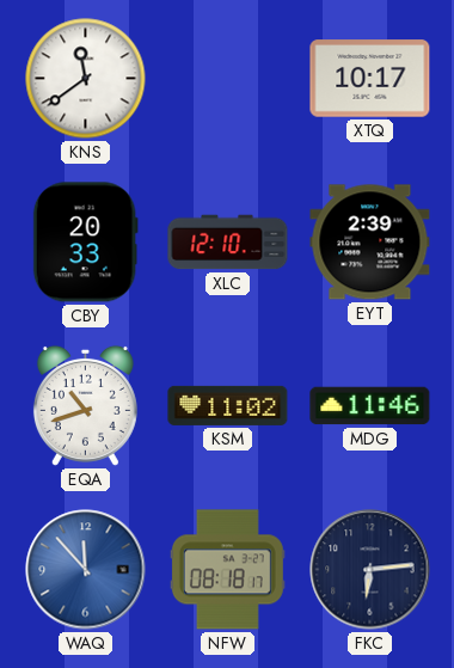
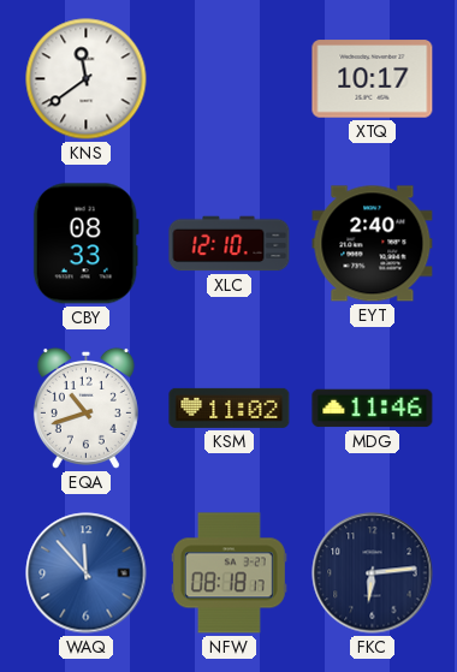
CBY: 20:33 -> 08:33 (85, 244)
EYT: 2:39 -> 2:40 (373, 244)
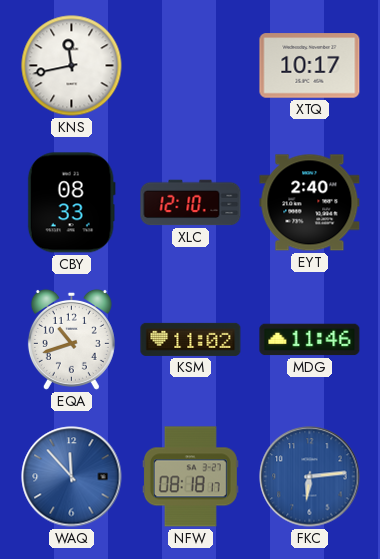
KNS: 11:39 -> 11:43 (72, 66)
FKC dial: navy -> blue (310, 477)
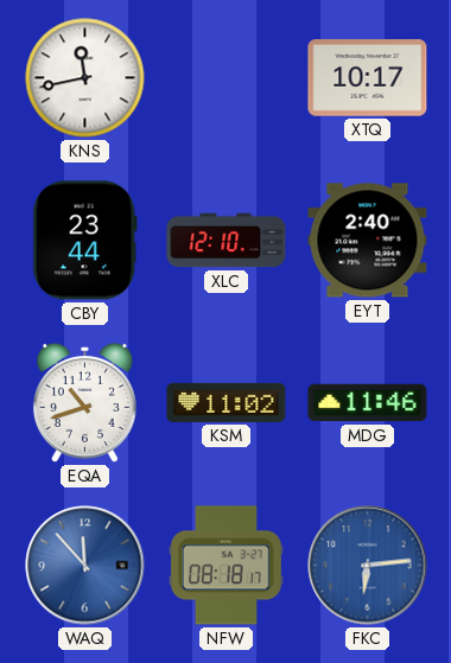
CBY: 08:33 -> 23:44 (84, 241)
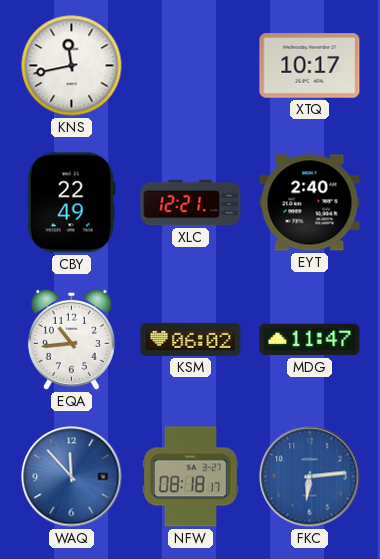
CBY: 23:44 -> 22:49 (71, 203)
XLC: 12:10 -> 12:21 (191, 203)
EQA: 10:42 -> 10:44 (71, 339)
KSM: 11:02 -> 06:02 (191, 339)
MDG: 11:46 -> 11:47 (310, 340)
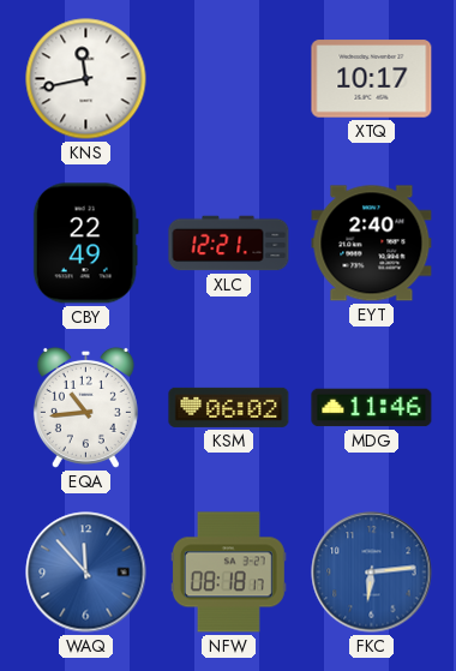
MDG: 11:47 -> 11:46 (372, 408)
